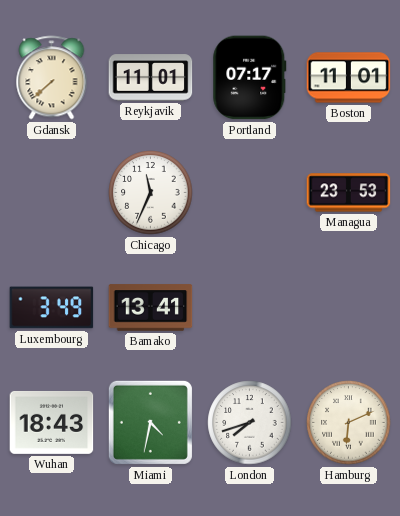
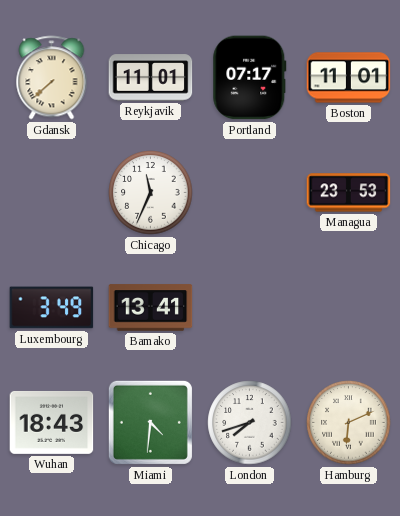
Miami: 4:32 -> 4:31 (150, 422)
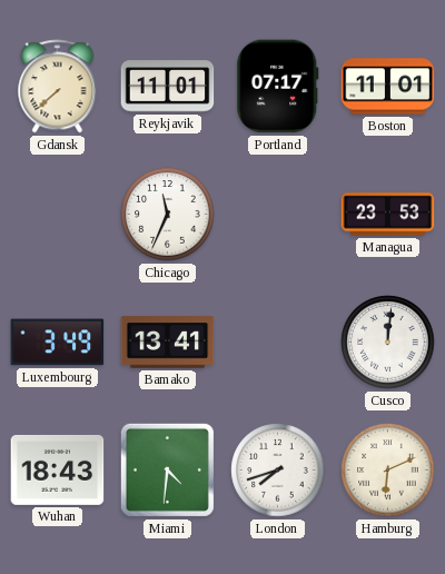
Cusco: none -> 12:01 (388, 343)
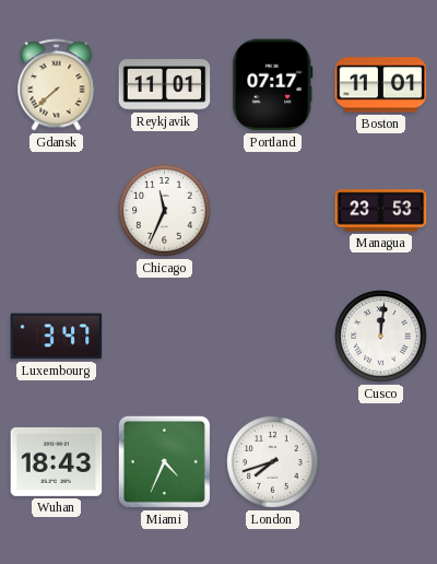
Luxembourg: 3:49 -> 3:47 (57, 337)
Bamako: 13:41 -> none (168, 343)
Miami: 4:31 -> 4:34 (164, 461)
Hamburg: 6:11 -> none (388, 471)
